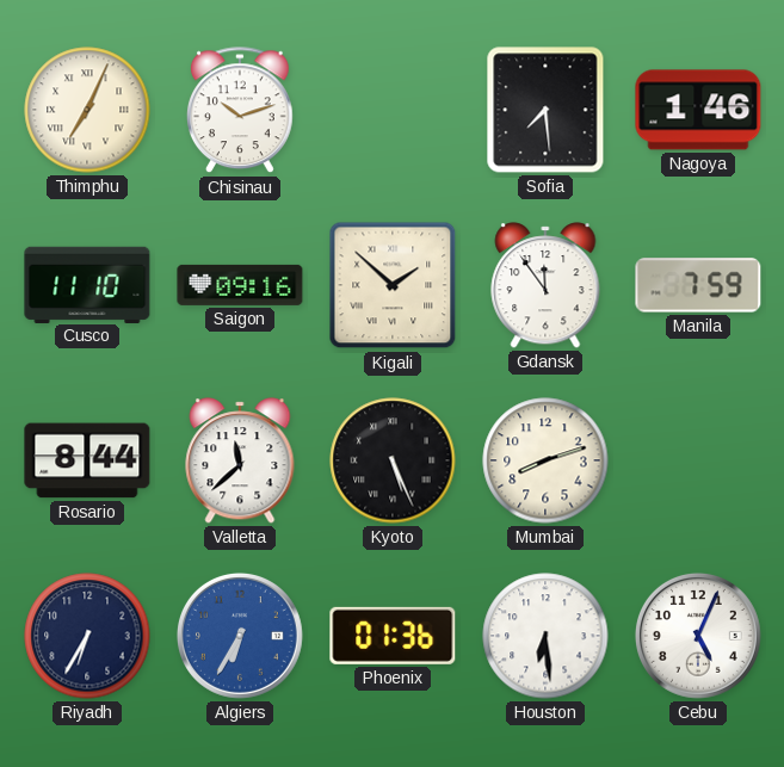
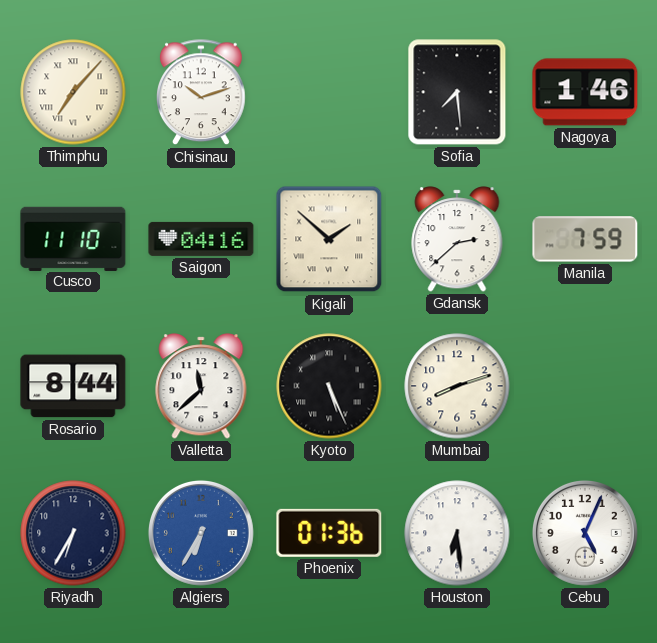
Thimphu: 7:04 -> 7:07 (73, 92)
Saigon: 09:16 -> 04:16 (201, 239)
Gdansk: 11:54 -> 2:38 (457, 239)
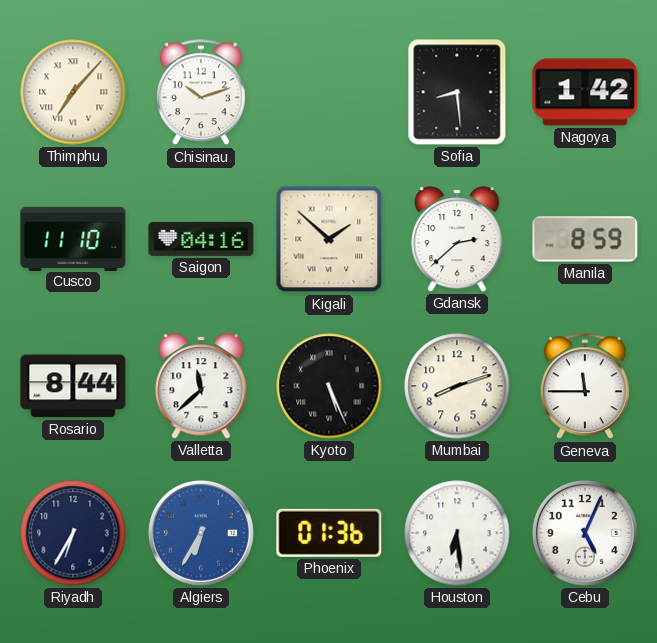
Sofia: 7:29 -> 8:29 (457, 92)
Nagoya: 1:46 -> 1:42 (585, 92)
Manila: 7:59 -> 8:59 (585, 239)
Geneva: none -> 11:45 (586, 387)
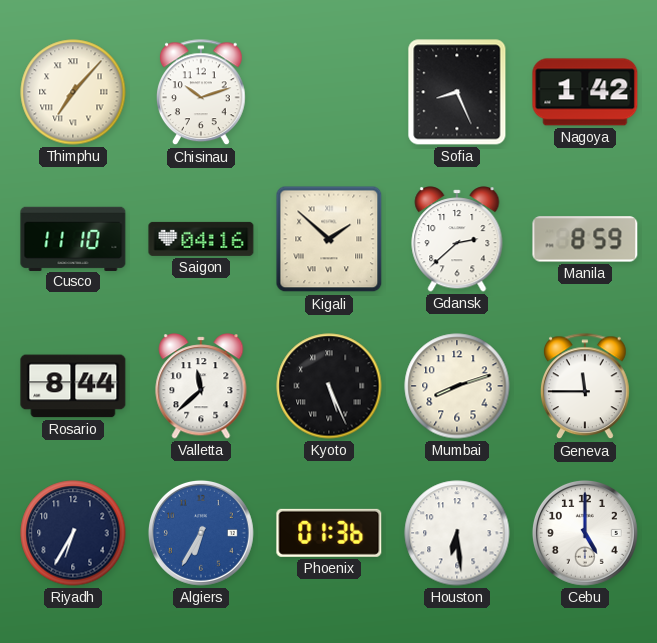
Sofia: 8:29 -> 8:26 (457, 92)
Cebu: 5:04 -> 5:00 (585, 533)
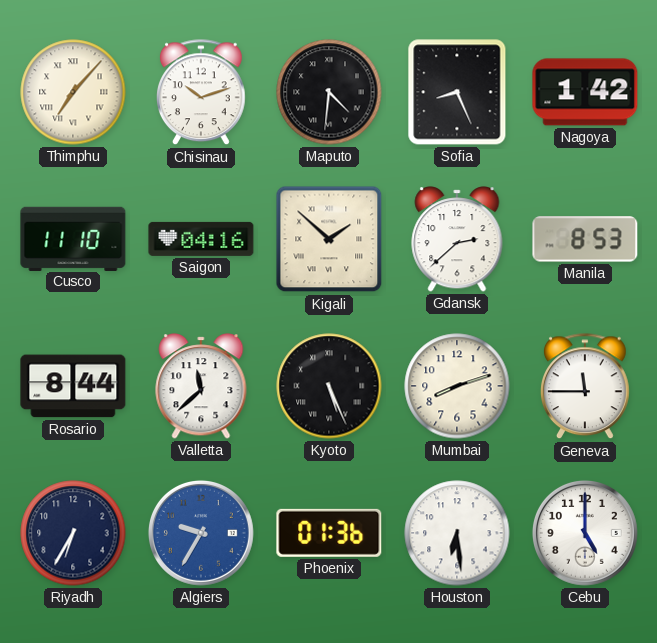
Maputo: none -> 4:31 (329, 92)
Manila: 8:59 -> 8:53 (585, 239)
Algiers: 6:35 -> 9:35 (201, 533)
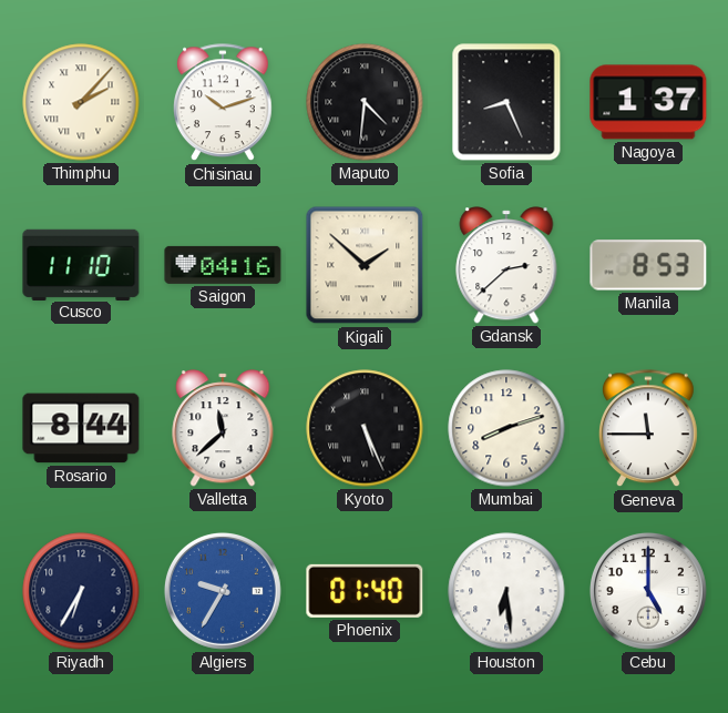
Thimphu: 7:07 -> 2:07 (81, 102)
Nagoya: 1:42 -> 1:37 (648, 102)
Phoenix: 01:36 -> 01:40 (365, 591)
